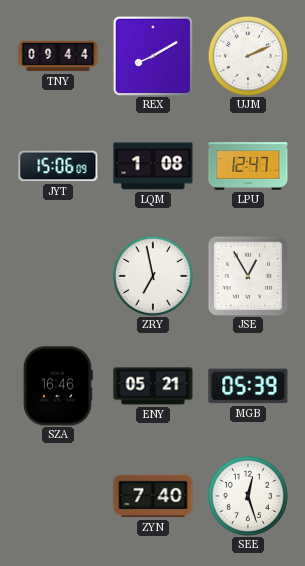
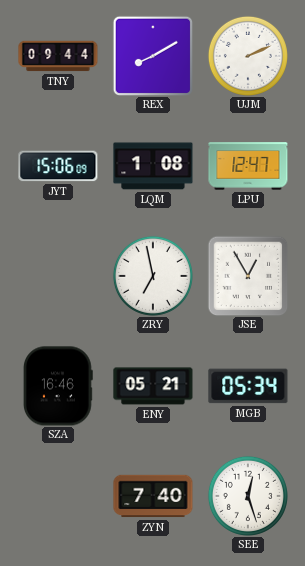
MGB: 05:39 -> 05:34 (248, 386)
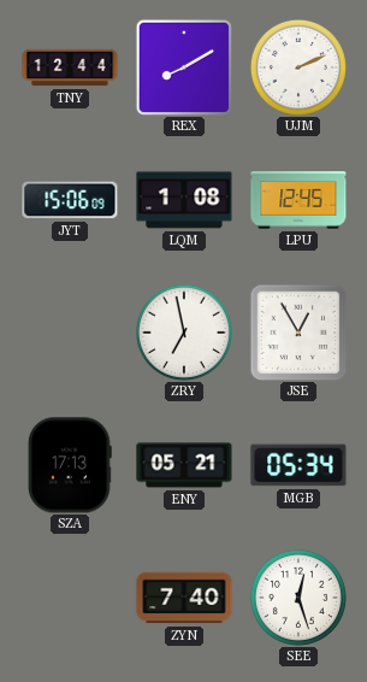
TNY: 09:44 -> 12:44 (70, 67)
LPU: 12:47 -> 12:45 (298, 200)
SZA: 16:46 -> 17:13 (70, 465)
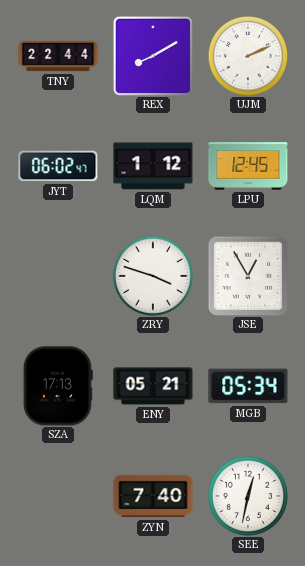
TNY: 12:44 -> 22:44 (58, 56)
JYT: 15:06 -> 06:02 (58, 166)
LQM: 1:08 -> 1:12 (153, 166)
ZRY: 6:58 -> 3:48 (153, 276)
SEE: 12:27 -> 12:32 (248, 496)
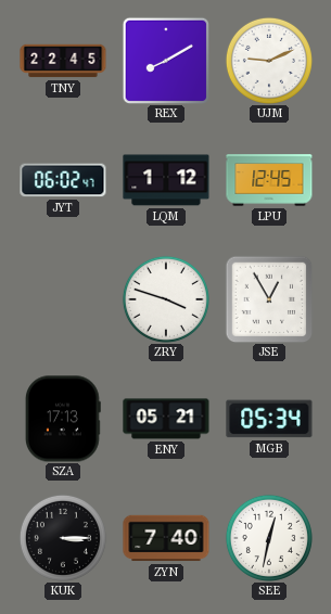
TNY: 22:44 -> 22:45 (63, 61)
UJM: 2:11 -> 9:11 (269, 61)
KUK: none -> 3:15 (63, 538)
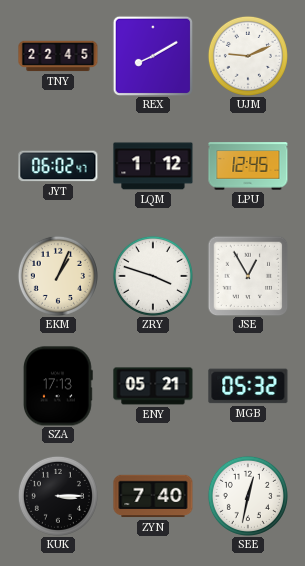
EKM: none -> 1:04 (58, 276)
MGB: 05:34 -> 05:32 (248, 386)
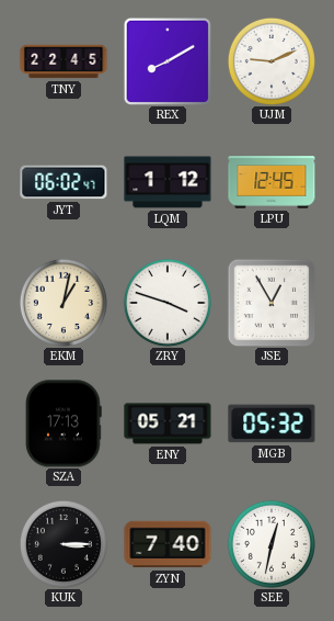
EKM: 1:04 -> 1:02 (64, 303)
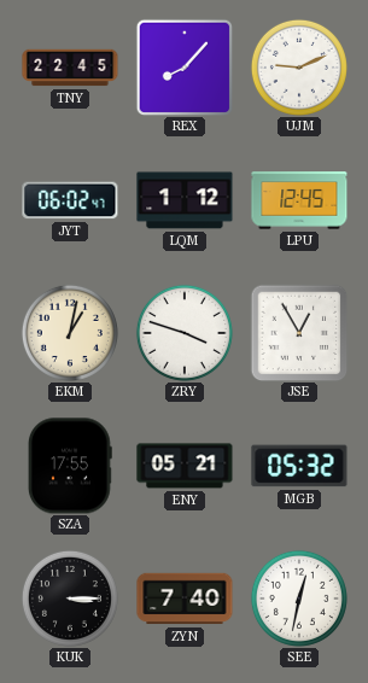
REX: 8:10 -> 8:07 (183, 66)
SZA: 17:13 -> 17:55 (70, 466)
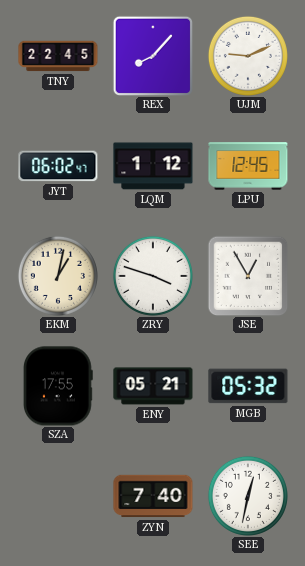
KUK: 3:15 -> none (70, 599)
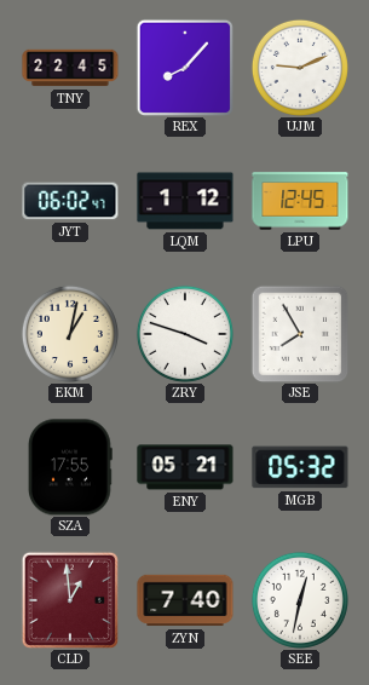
JSE: 12:55 -> 7:55 (300, 334)
CLD: none -> 12:59 (69, 599)
